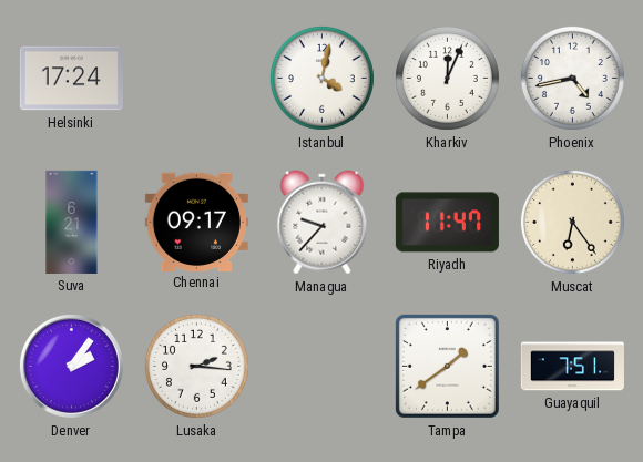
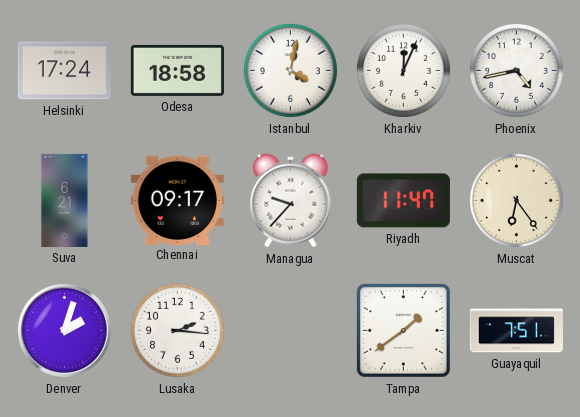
Odesa: none -> 18:58 (177, 70)
Denver: 2:06 -> 2:03 (64, 330)
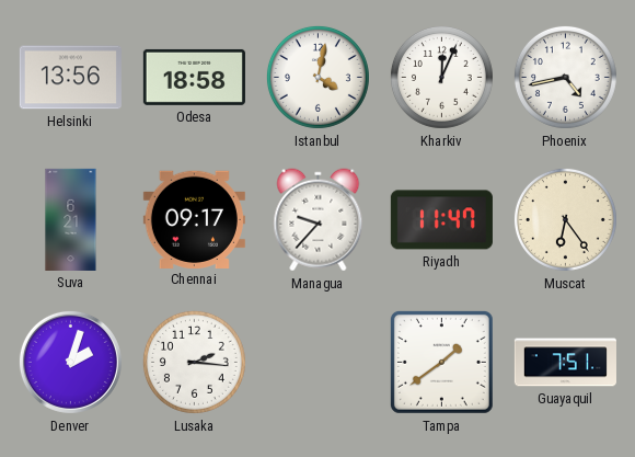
Helsinki: 17:24 -> 13:56 (70, 78)
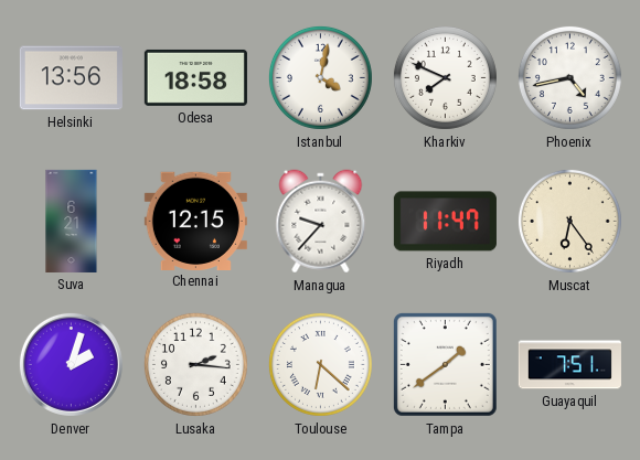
Kharkiv: 12:04 -> 7:49 (445, 77)
Chennai: 09:17 -> 12:15 (195, 221)
Toulouse: none -> 6:22 (320, 364)
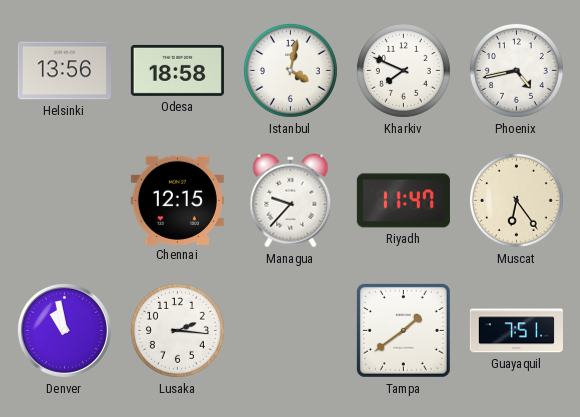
Suva: 6:21 -> none (72, 221)
Denver: 2:03 -> 10:58 (64, 330)
Toulouse: 6:22 -> none (320, 364)
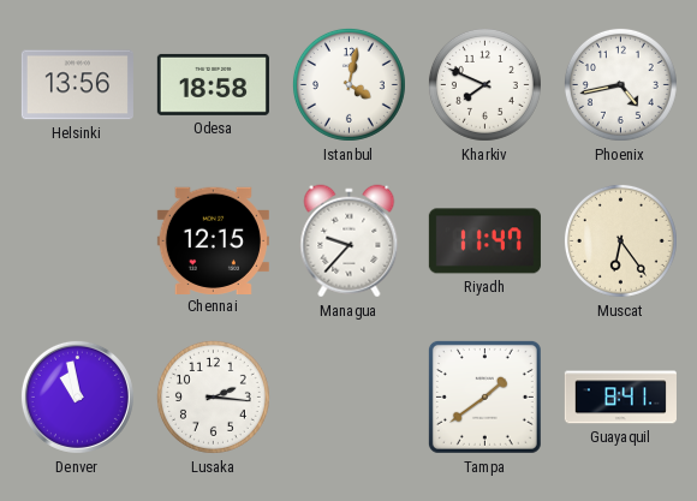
Guayaquil: 7:51 -> 8:41 (620, 398)
